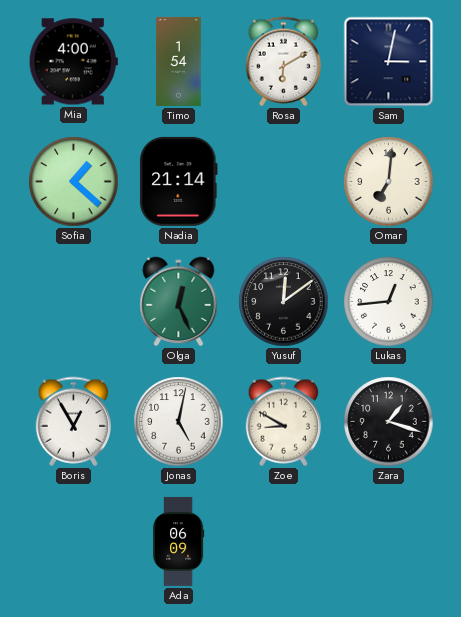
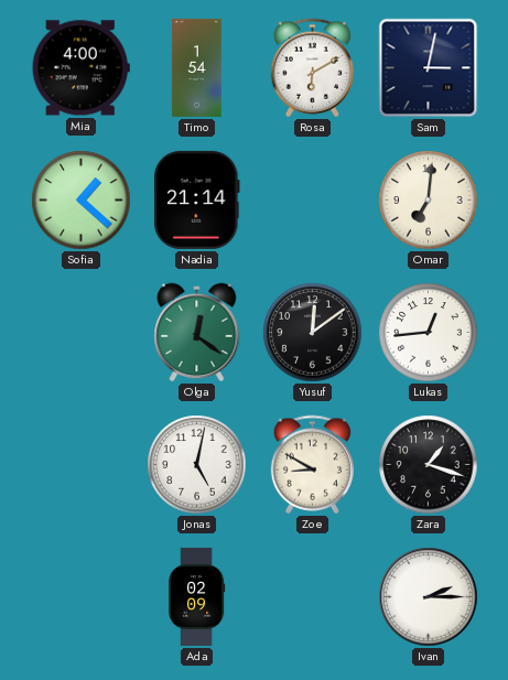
Olga: 12:26 -> 12:21 (197, 333)
Boris: 12:55 -> none (73, 422)
Ada: 06:09 -> 02:09 (196, 596)
Ivan: none -> 2:15 (429, 597)
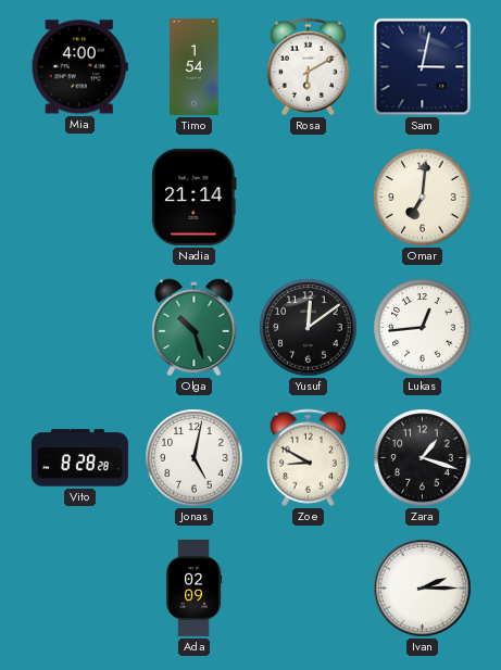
Sofia: 1:22 -> none (82, 201)
Olga: 12:21 -> 10:27 (195, 328)
Vito: none -> 8:28 (79, 458)
